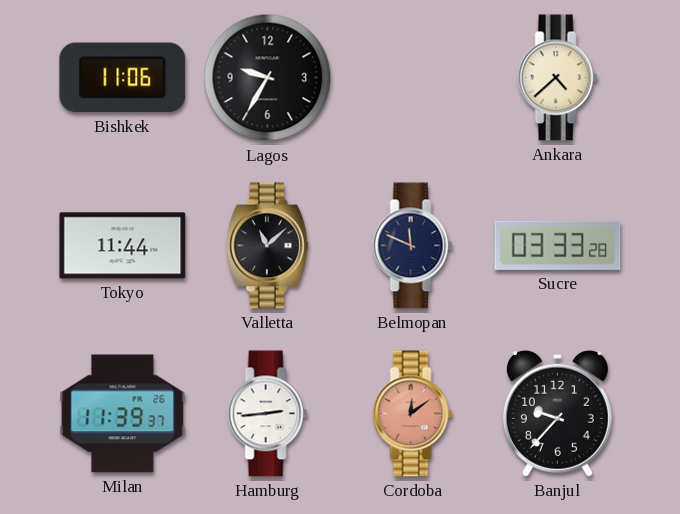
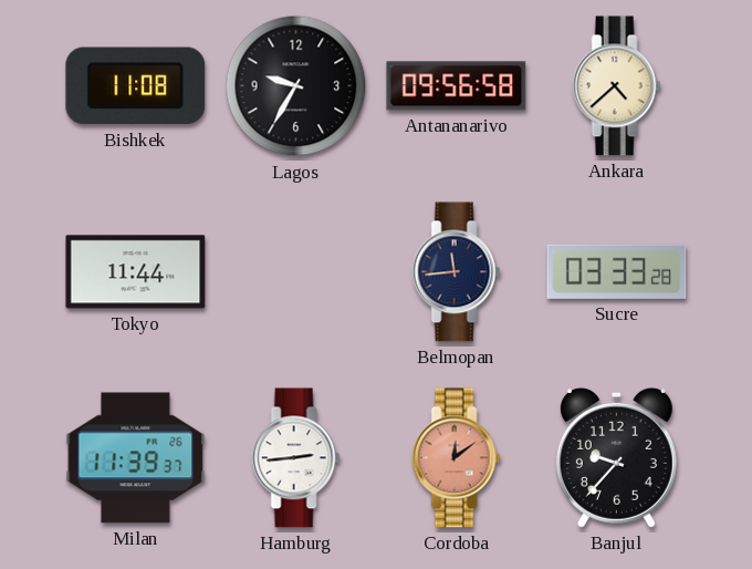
Bishkek: 11:06 -> 11:08 (136, 86)
Antananarivo: none -> 09:56 (457, 86)
Valletta: 11:08 -> none (267, 246)
Belmopan: 11:49 -> 11:44 (457, 272)
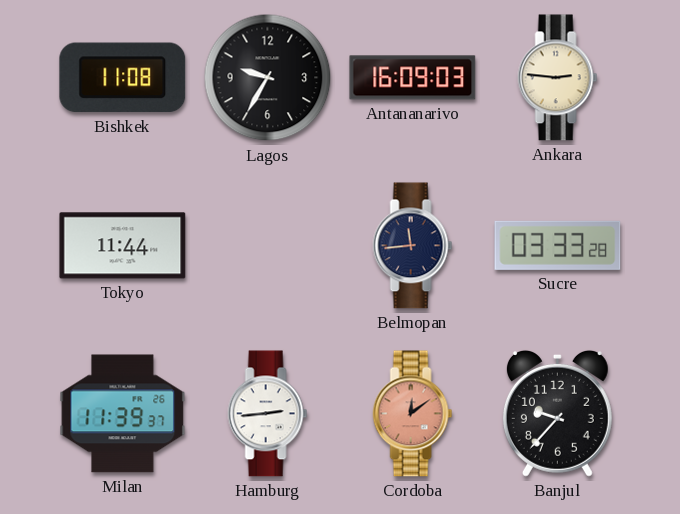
Antananarivo: 09:56 -> 16:09 (413, 78)
Ankara: 4:38 -> 2:46 (558, 78)
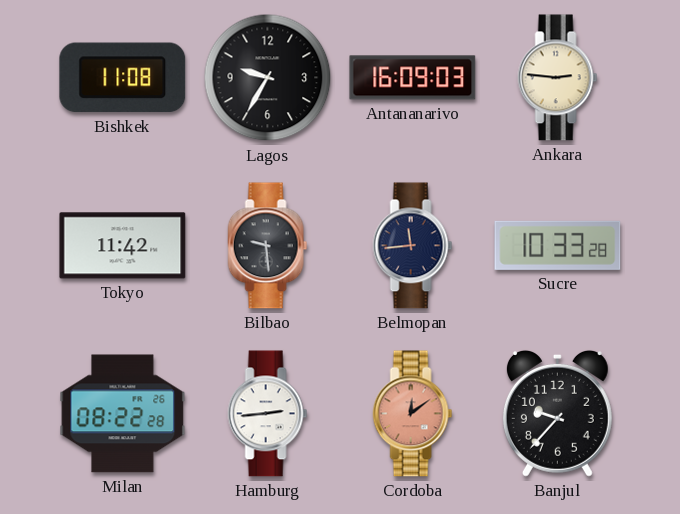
Tokyo: 11:44 -> 11:42 (123, 246)
Bilbao: none -> 9:29 (268, 246)
Sucre: 03:33 -> 10:33 (558, 245)
Milan: 11:39 -> 08:22 (123, 414)
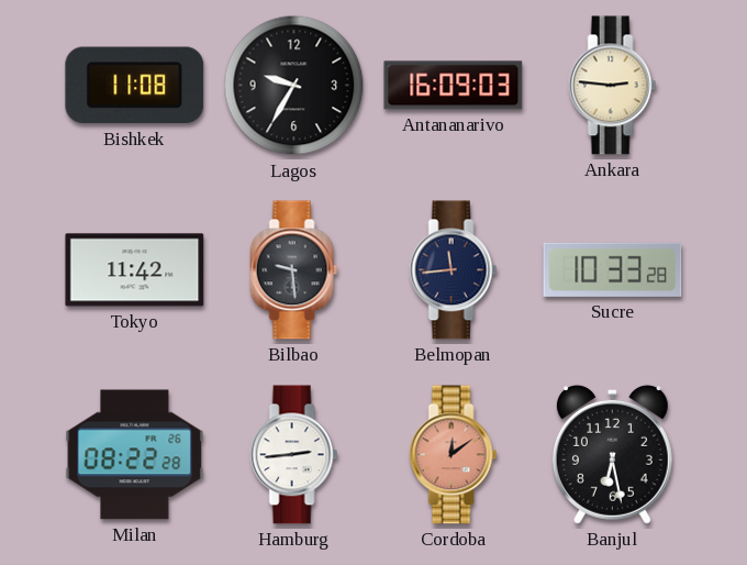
Banjul: 9:37 -> 6:28 (612, 454)
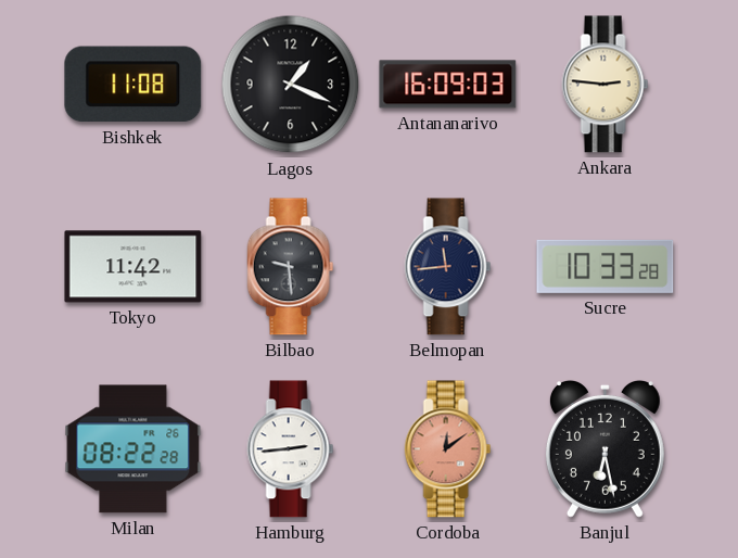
Lagos: 9:35 -> 1:19 (291, 85)
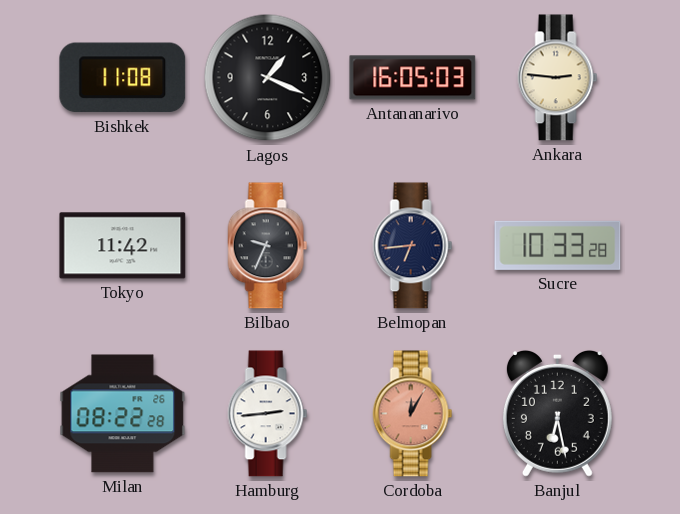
Antananarivo: 16:09 -> 16:05 (413, 78)
Bilbao: 9:29 -> 9:34 (268, 246)
Belmopan: 11:44 -> 6:44 (413, 246)
Cordoba: 12:09 -> 12:05 (413, 414)
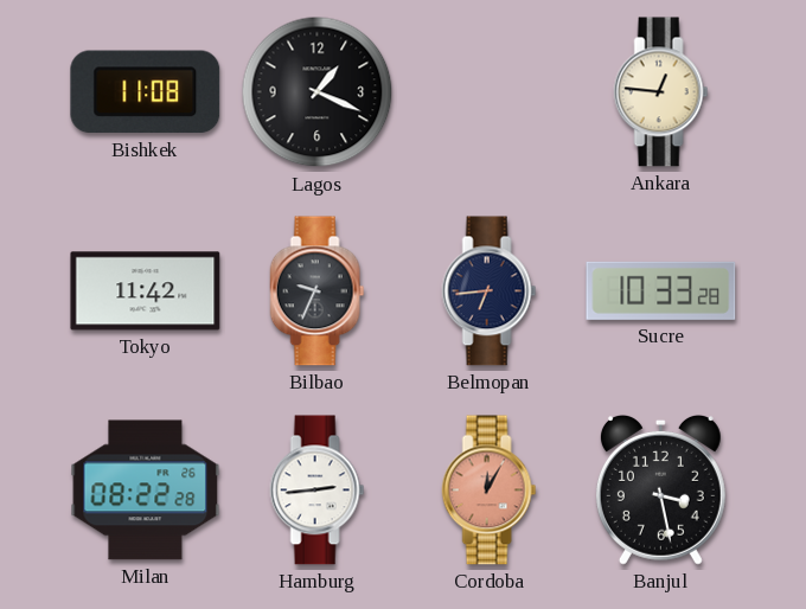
Antananarivo: 16:05 -> none (413, 78)
Ankara: 2:46 -> 12:46 (661, 92)
Banjul: 6:28 -> 3:28 (660, 489)
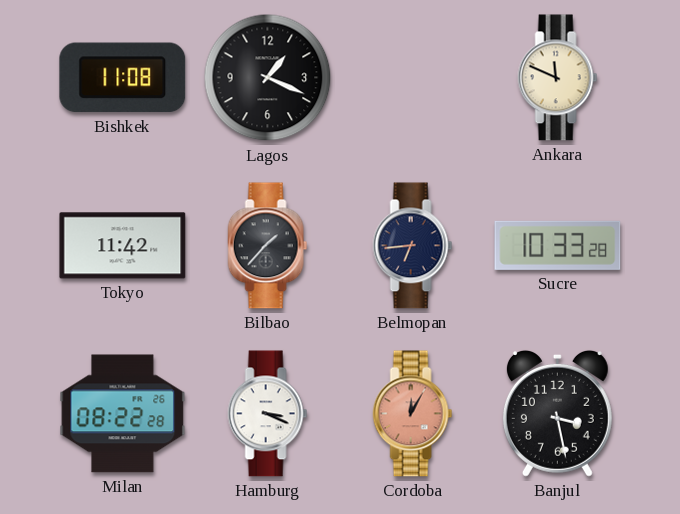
Ankara: 12:46 -> 11:49 (558, 78)
Bilbao: 9:34 -> 1:37 (268, 246)
Hamburg: 2:44 -> 3:19 (268, 414)
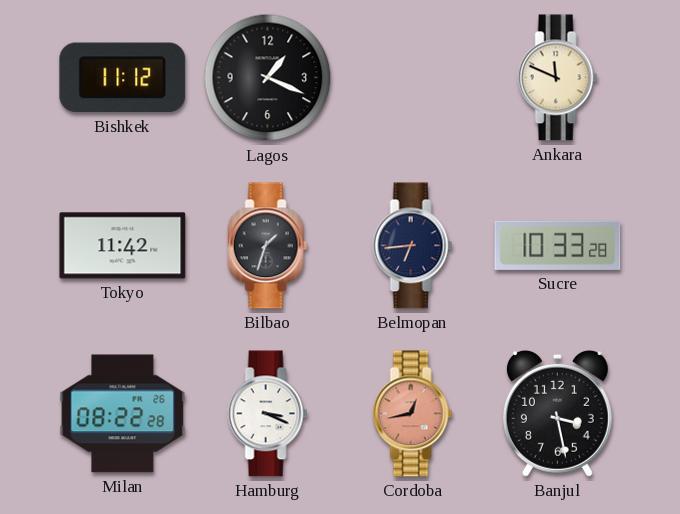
Bishkek: 11:08 -> 11:12 (123, 78)
Bilbao: 1:37 -> 1:33 (268, 246)
Cordoba: 12:05 -> 12:43 (413, 414)
